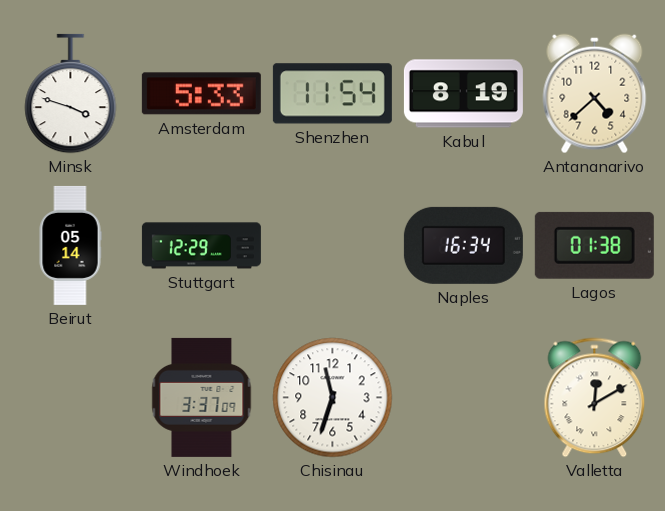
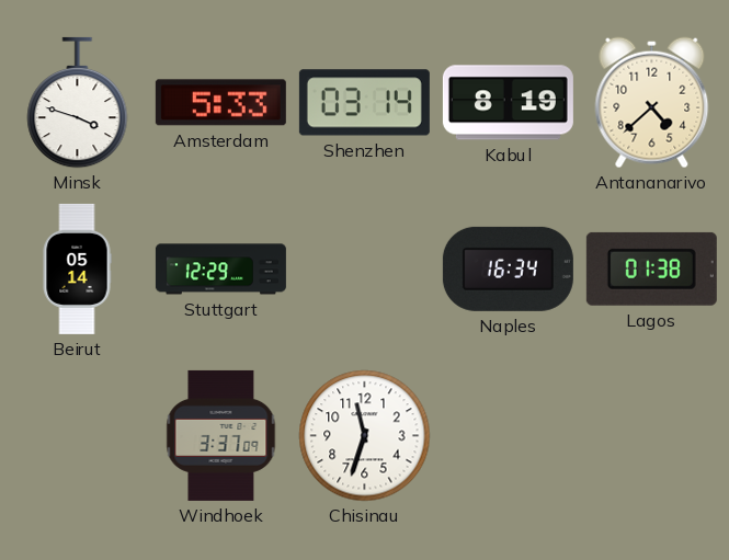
Shenzhen: 11:54 -> 03:14 (364, 103)
Valletta: 12:10 -> none (595, 398)
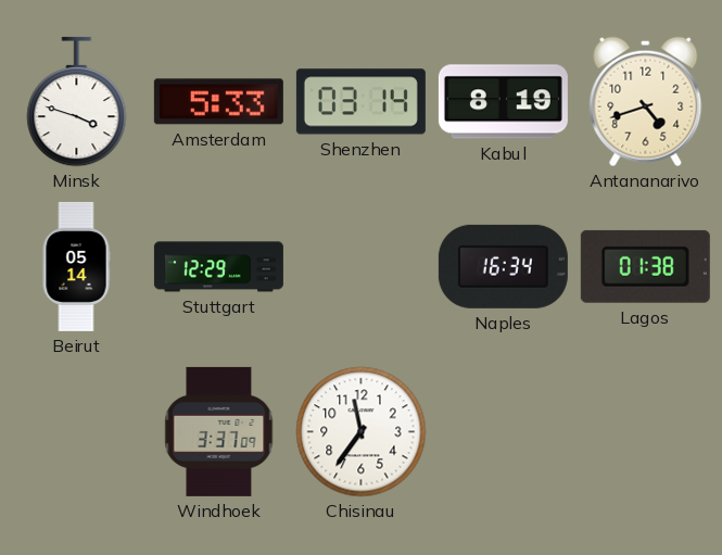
Antananarivo: 4:38 -> 4:42 (646, 102)
Chisinau: 11:33 -> 11:36 (362, 432)
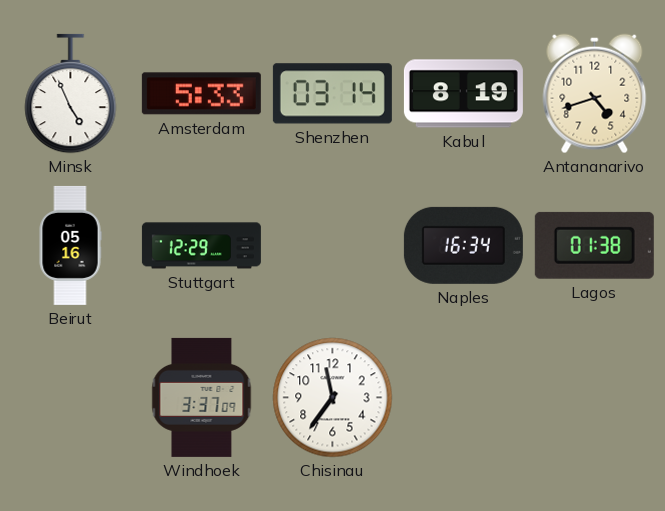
Minsk: 3:48 -> 4:56 (71, 94)
Beirut: 05:14 -> 05:16 (70, 245)
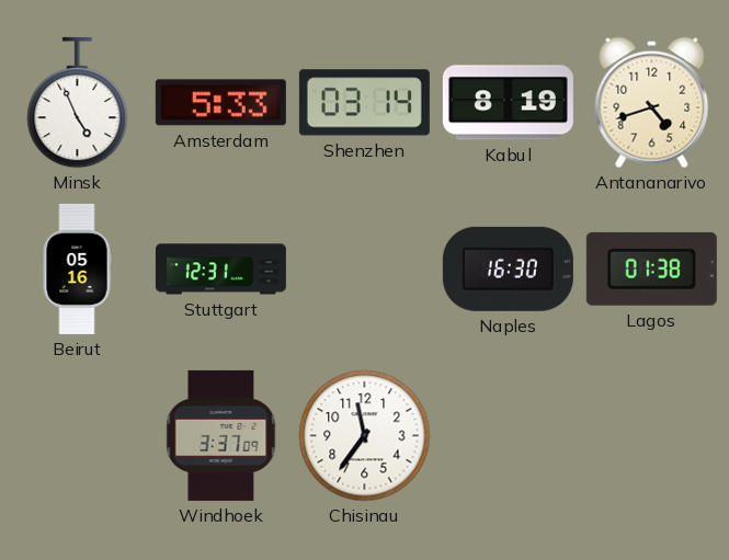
Stuttgart: 12:29 -> 12:31 (220, 270)
Naples: 16:34 -> 16:30 (508, 268)
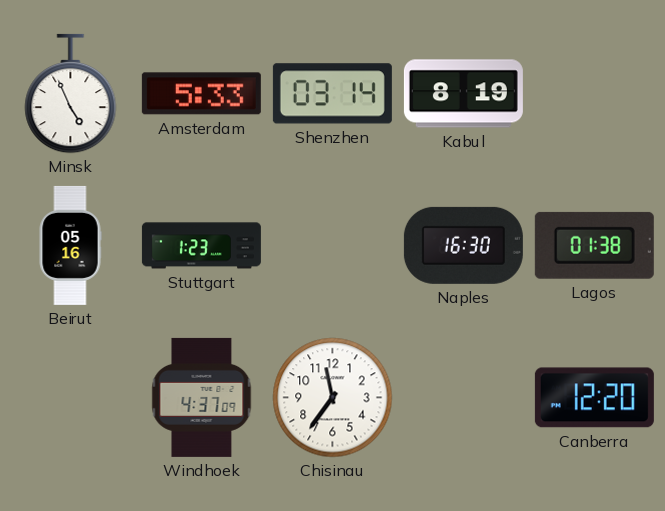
Antananarivo: 4:42 -> none (652, 103)
Stuttgart: 12:31 -> 1:23 (201, 246)
Windhoek: 3:37 -> 4:37 (202, 397)
Canberra: none -> 12:20 (594, 398)
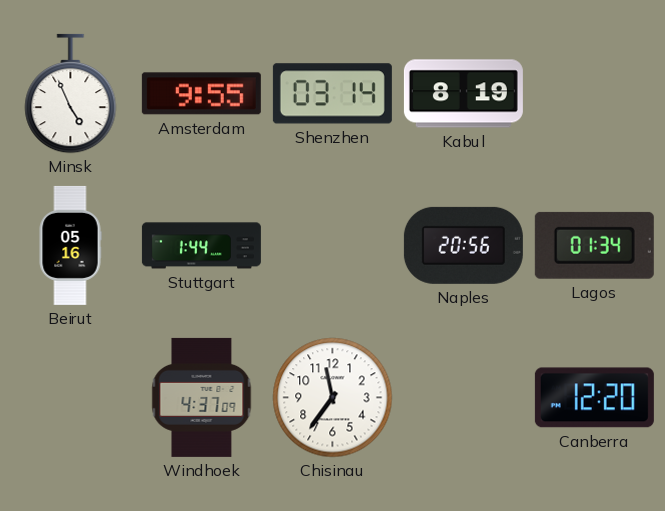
Amsterdam: 5:33 -> 9:55 (201, 94)
Stuttgart: 1:23 -> 1:44 (201, 246)
Naples: 16:30 -> 20:56 (463, 245)
Lagos: 01:38 -> 01:34 (594, 245)
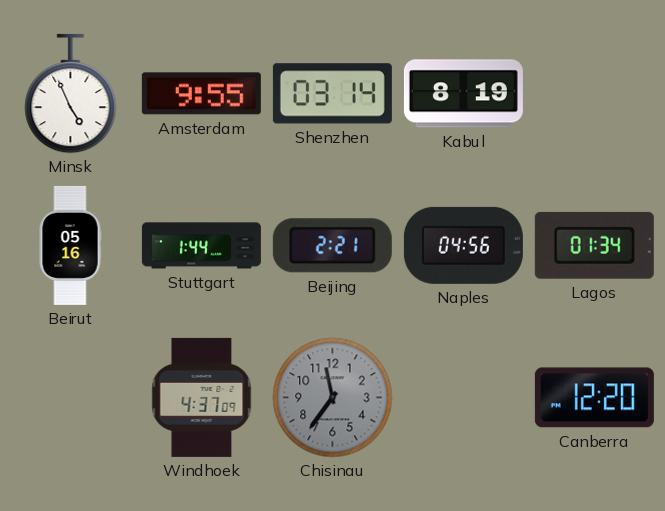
Beijing: none -> 2:21 (332, 246)
Naples: 20:56 -> 04:56 (463, 245)
Chisinau dial: white -> grey (333, 398)
